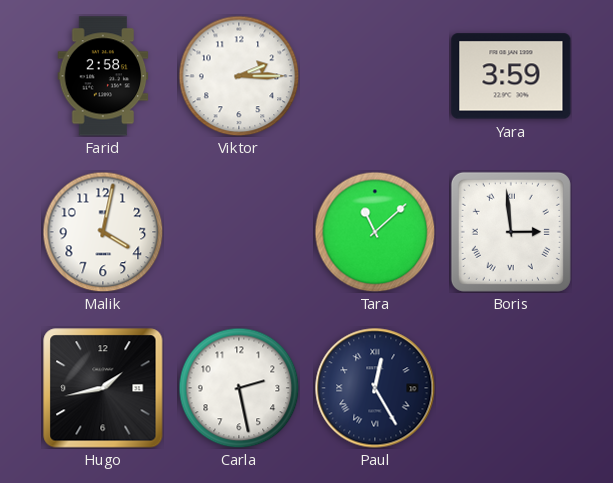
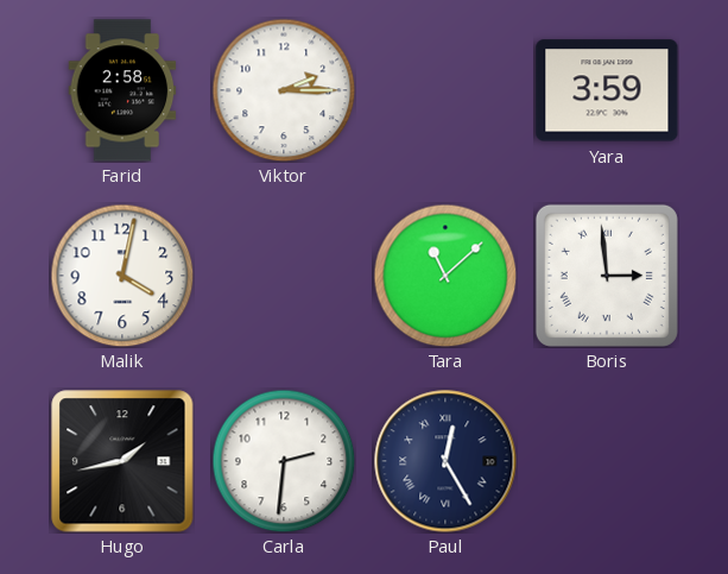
Carla: 2:28 -> 2:31 (284, 461)
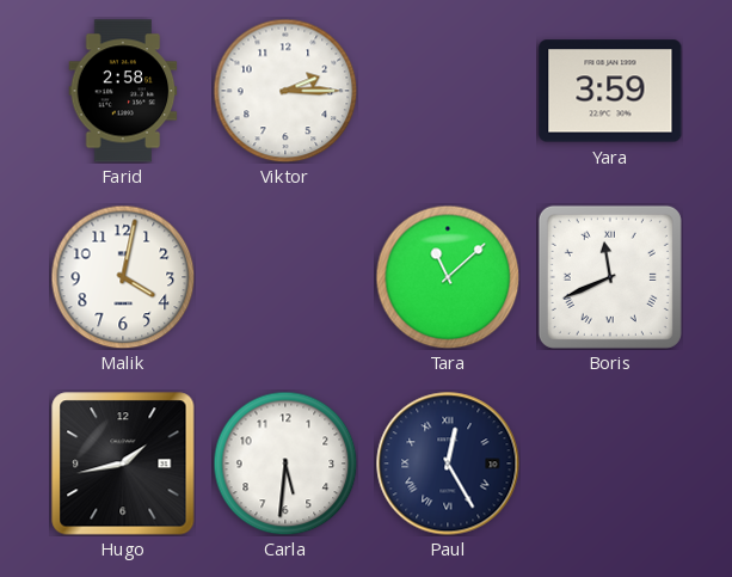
Boris: 2:59 -> 11:41 (610, 277)
Carla: 2:31 -> 5:31 (285, 464)
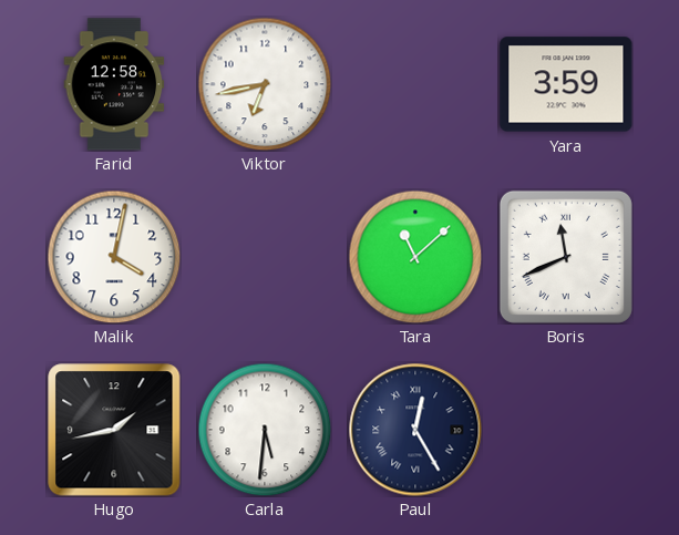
Farid: 2:58 -> 12:58 (114, 84)
Viktor: 2:15 -> 6:43 (265, 84)
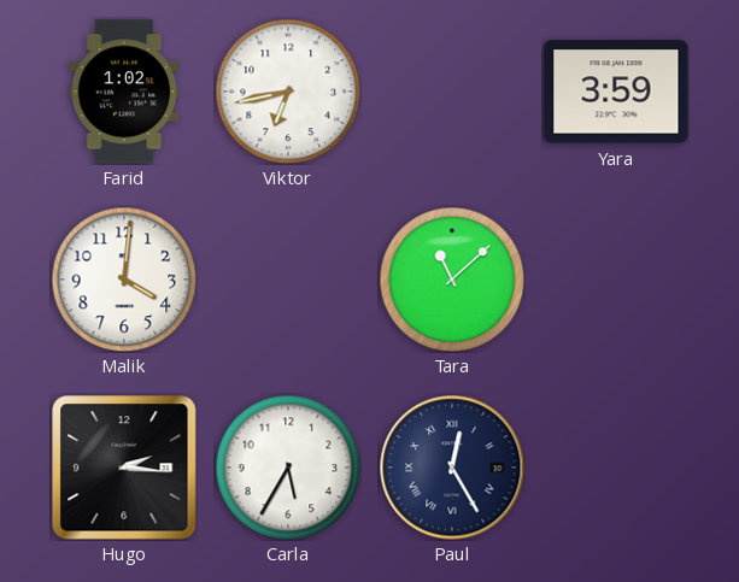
Farid: 12:58 -> 1:02 (124, 92)
Malik: 4:02 -> 4:01 (124, 280)
Boris: 11:41 -> none (566, 257)
Hugo: 1:43 -> 2:16 (124, 468)
Carla: 5:31 -> 5:35 (288, 468)
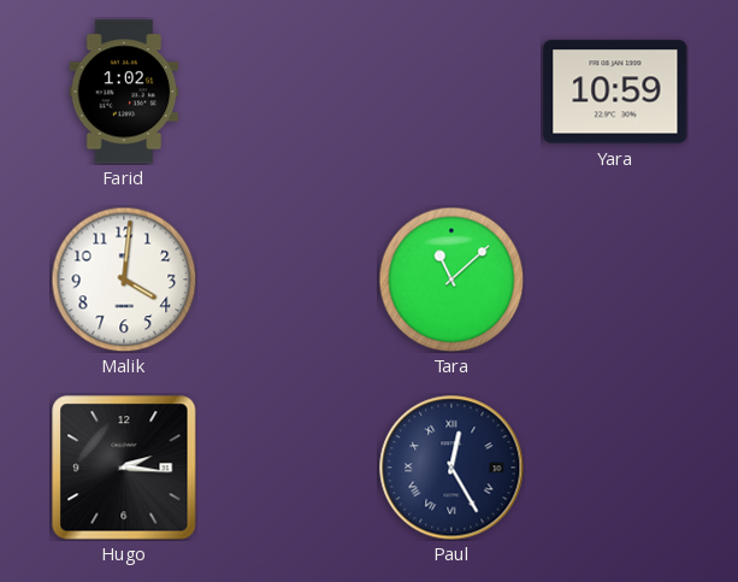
Viktor: 6:43 -> none (288, 92)
Yara: 3:59 -> 10:59 (615, 92)
Carla: 5:35 -> none (288, 468)
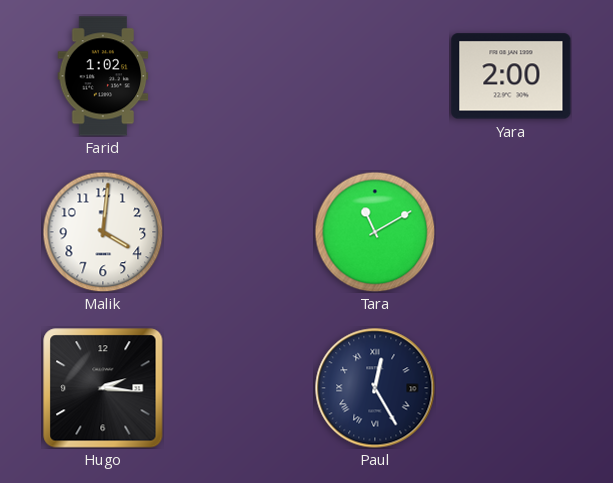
Yara: 10:59 -> 2:00 (511, 76)
Tara: 11:08 -> 11:10 (375, 232)
